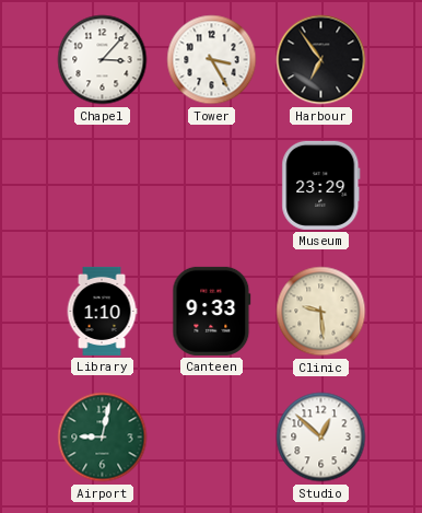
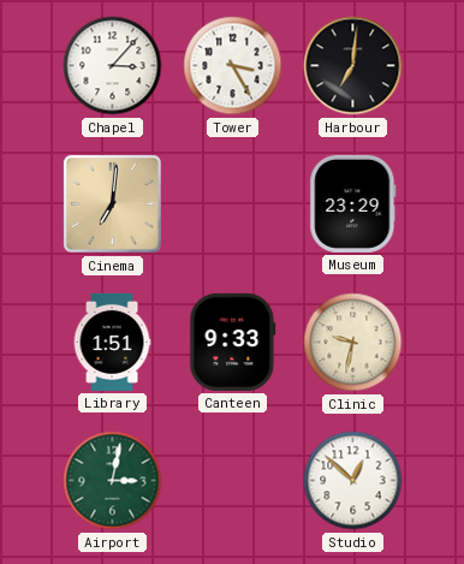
Harbour: 6:54 -> 7:01 (353, 66)
Cinema: none -> 7:01 (112, 203)
Library: 1:10 -> 1:51 (112, 342)
Clinic: 9:29 -> 9:32 (353, 343)
Airport: 9:02 -> 3:02 (113, 481)
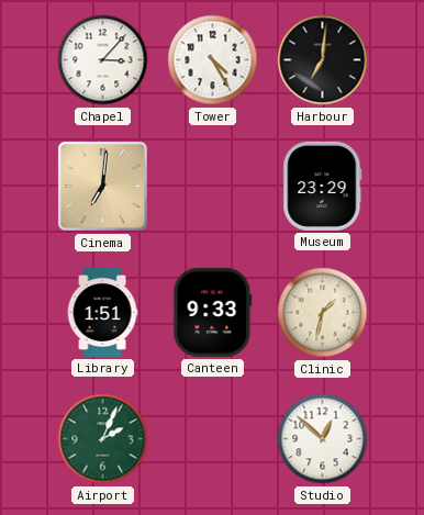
Tower: 3:25 -> 4:25 (213, 60)
Clinic: 9:32 -> 1:32 (323, 313)
Airport: 3:02 -> 2:04 (103, 439)
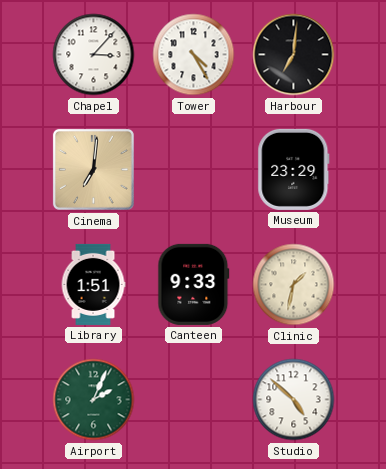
Studio: 12:52 -> 4:52 (294, 400)
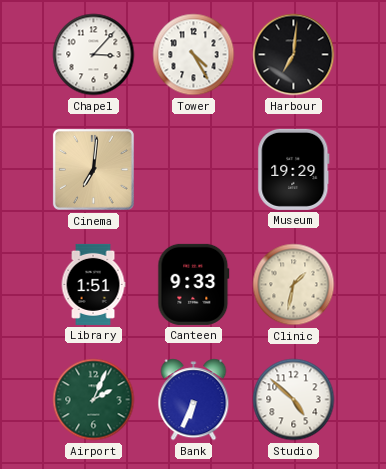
Museum: 23:29 -> 19:29 (294, 169)
Bank: none -> 6:34 (194, 400)
